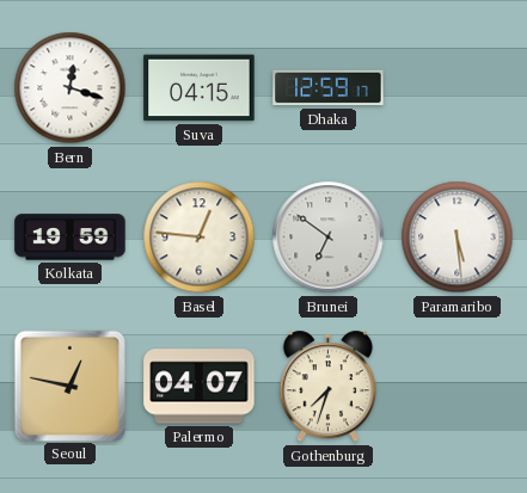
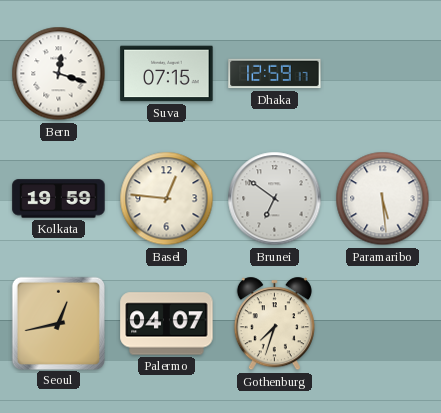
Suva: 04:15 -> 07:15 (167, 74)
Seoul: 12:47 -> 12:43 (58, 323)
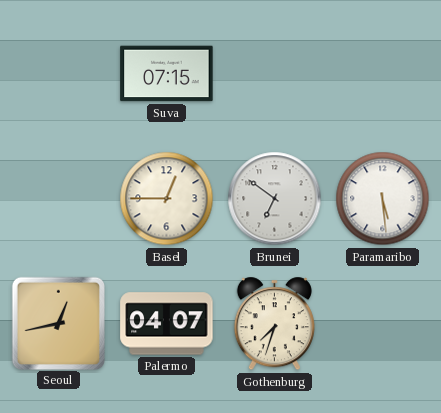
Bern: 12:18 -> none (59, 74)
Dhaka: 12:59 -> none (275, 74)
Kolkata: 19:59 -> none (59, 199)
Basel: 12:46 -> 12:45 (167, 199)
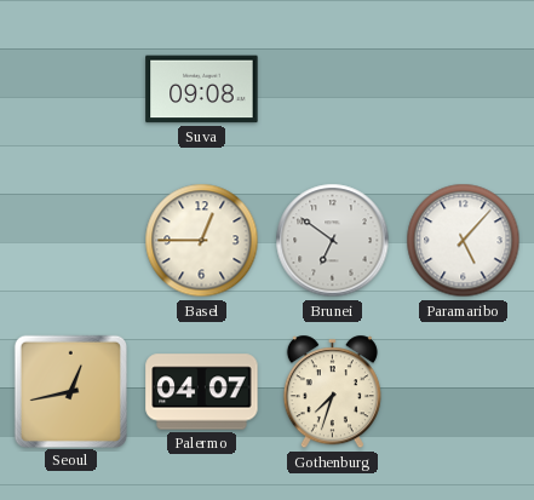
Suva: 07:15 -> 09:08 (202, 90)
Paramaribo: 5:29 -> 5:07 (464, 241)
